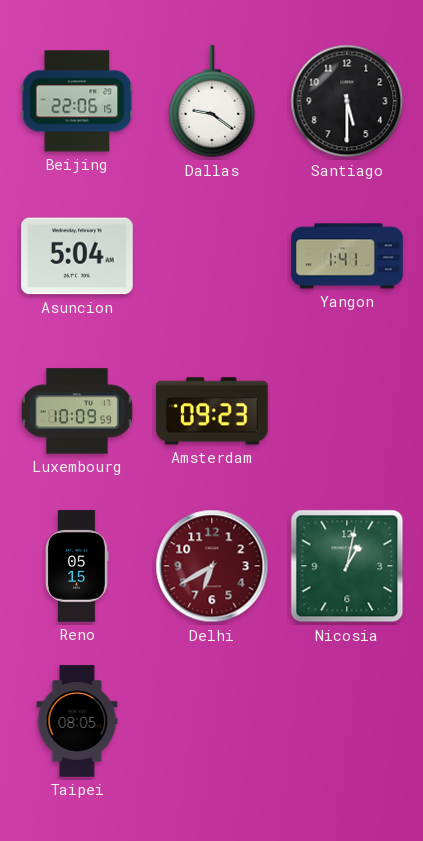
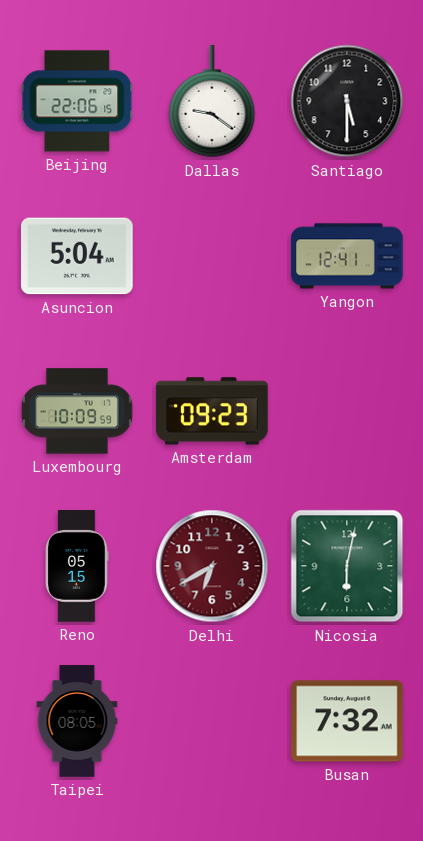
Yangon: 1:41 -> 12:41 (347, 256)
Nicosia: 1:02 -> 6:02 (347, 566)
Busan: none -> 7:32 (348, 721)
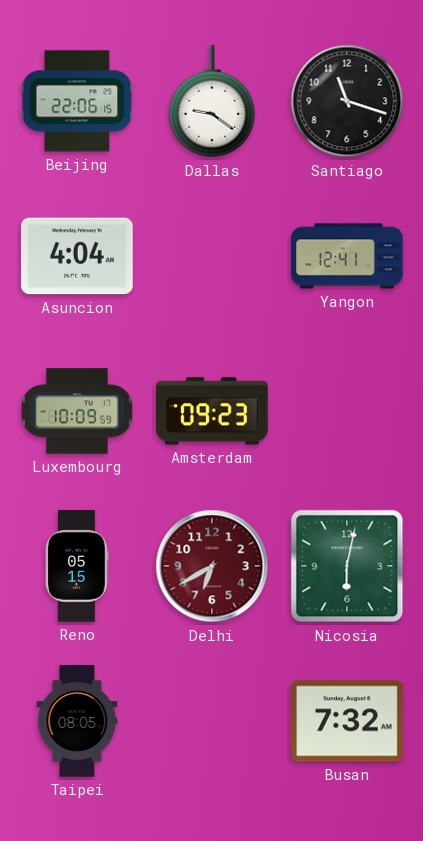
Santiago: 5:30 -> 11:18 (347, 101)
Asuncion: 5:04 -> 4:04 (78, 256)
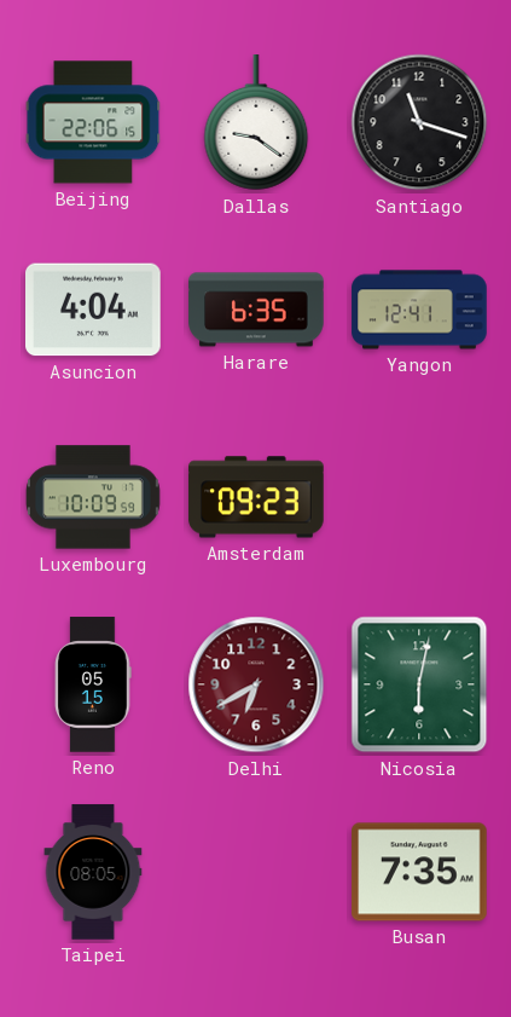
Harare: none -> 6:35 (256, 310)
Busan: 7:32 -> 7:35 (420, 872)
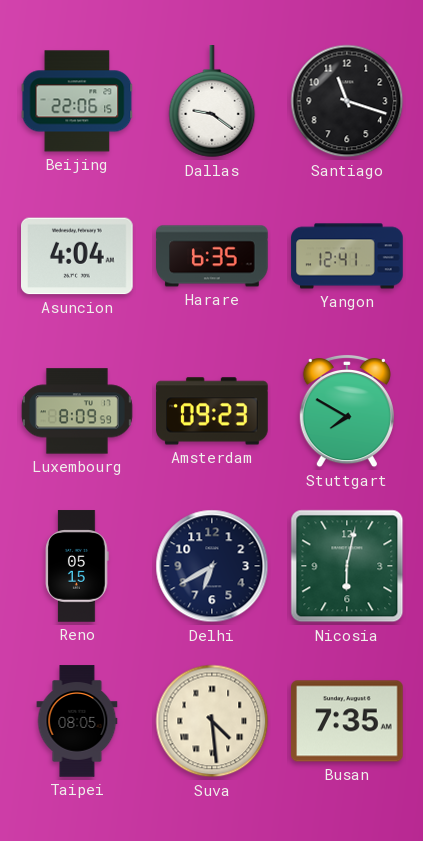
Luxembourg: 10:09 -> 8:09 (77, 411)
Stuttgart: none -> 7:50 (347, 411)
Delhi dial: burgundy -> navy (212, 566)
Suva: none -> 4:29 (212, 721)
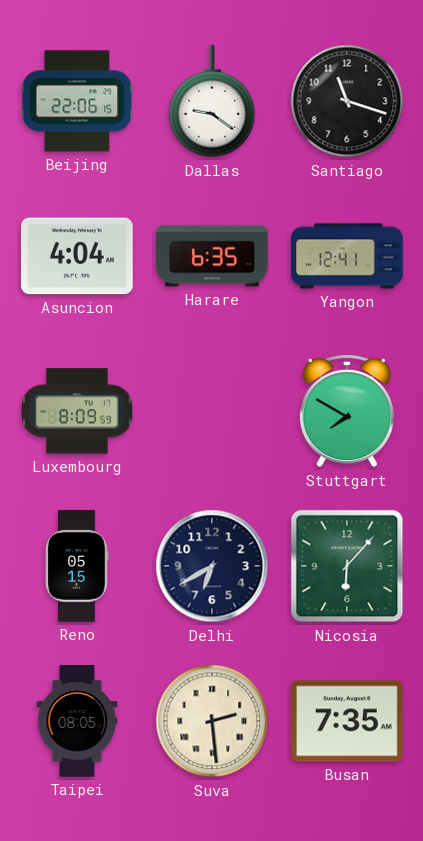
Amsterdam: 09:23 -> none (212, 411)
Nicosia: 6:02 -> 6:07 (347, 566)
Suva: 4:29 -> 2:29 (212, 721)
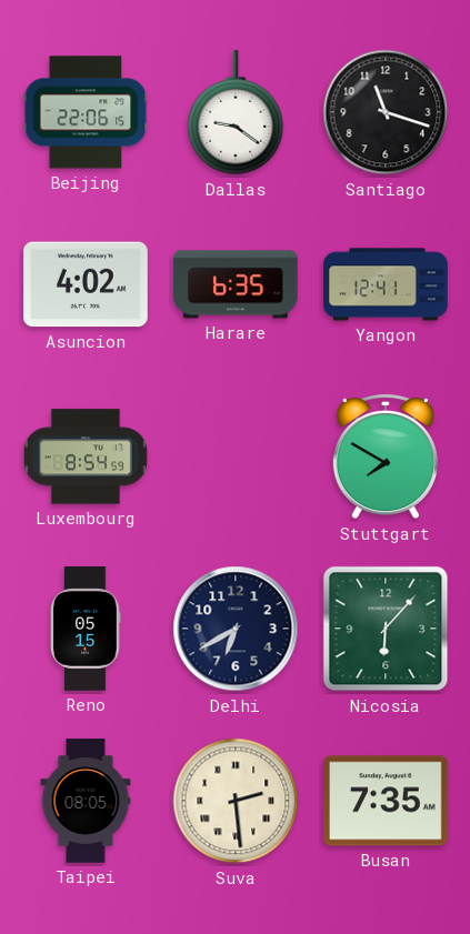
Asuncion: 4:04 -> 4:02 (87, 284)
Luxembourg: 8:09 -> 8:54 (86, 456)
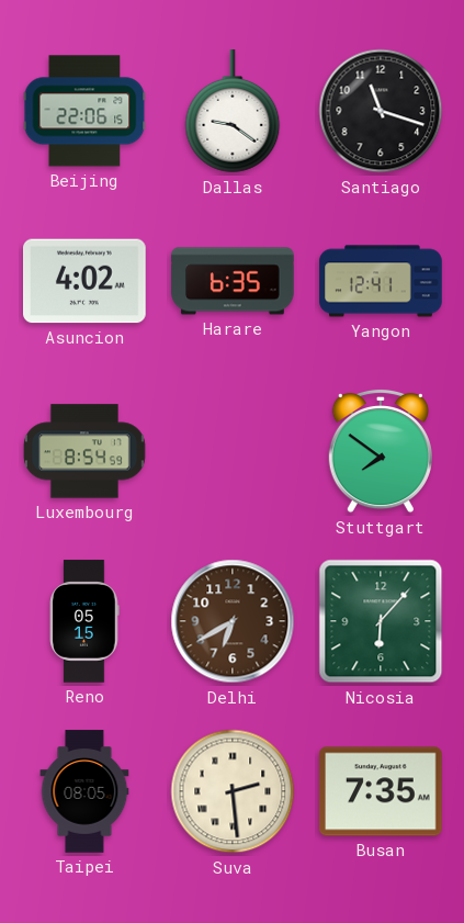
Stuttgart: 7:50 -> 7:51 (381, 451)
Delhi dial: navy -> brown (233, 621)
